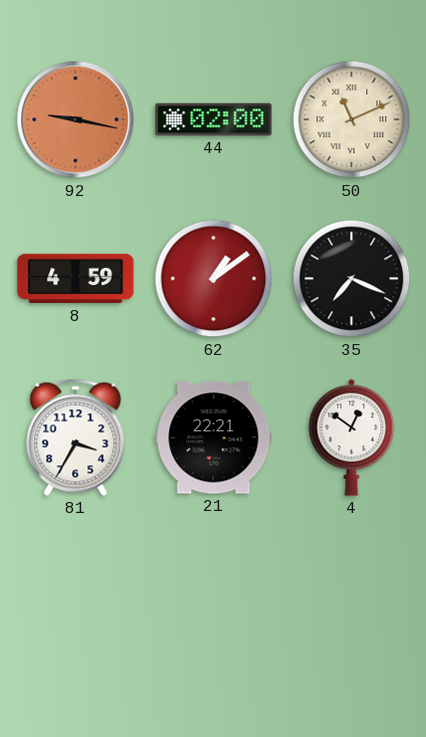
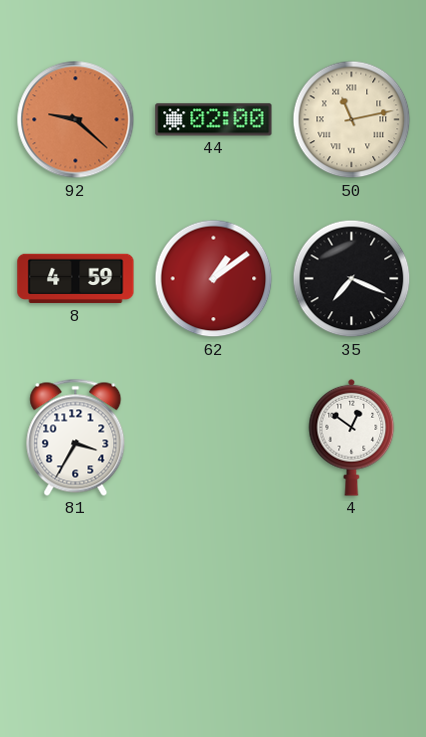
92: 9:17 -> 9:22 (76, 120)
50: 11:11 -> 11:13 (352, 120)
21: 22:21 -> none (214, 438)
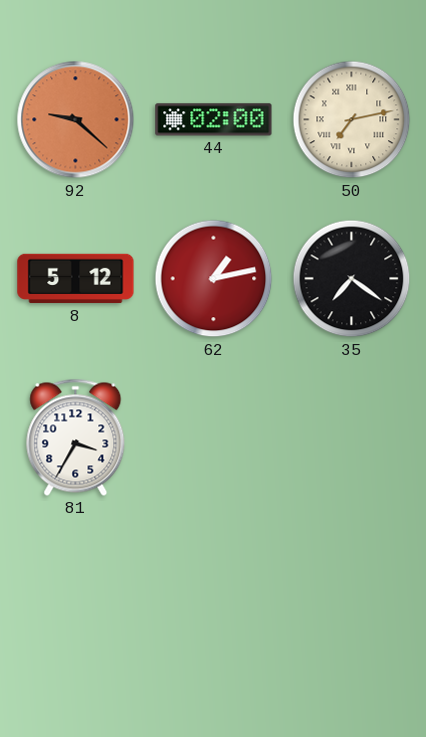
50: 11:13 -> 7:13 (352, 120)
8: 4:59 -> 5:12 (76, 279)
62: 1:09 -> 1:13 (214, 279)
35: 7:19 -> 7:21 (352, 279)
4: 12:51 -> none (352, 437)
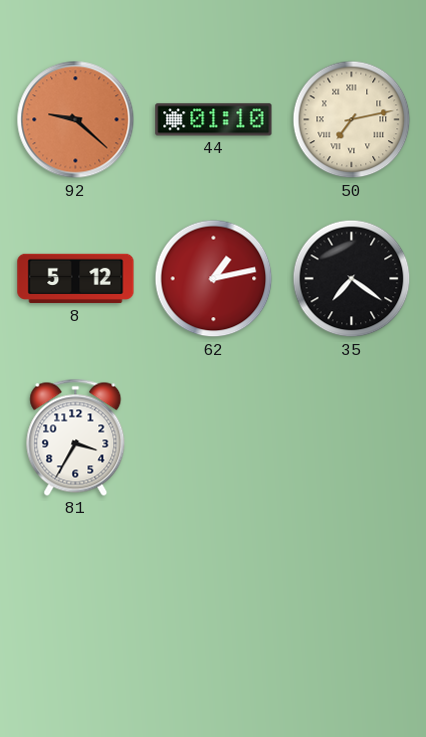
44: 02:00 -> 01:10 (214, 120)
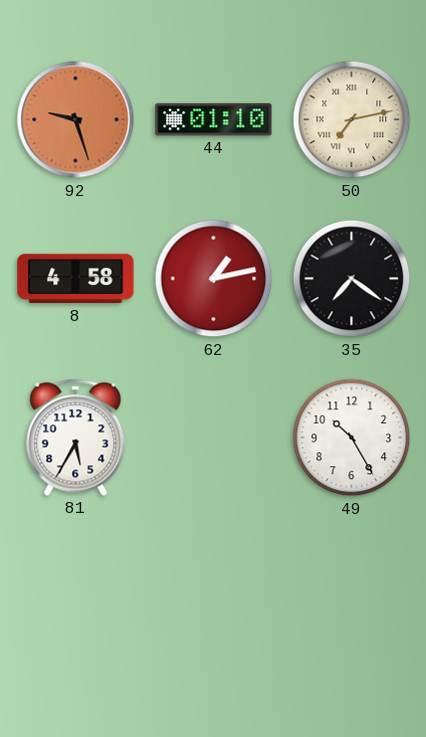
92: 9:22 -> 9:27 (76, 120)
8: 5:12 -> 4:58 (76, 279)
81: 3:35 -> 5:35 (76, 437)
49: none -> 10:25 (352, 438)
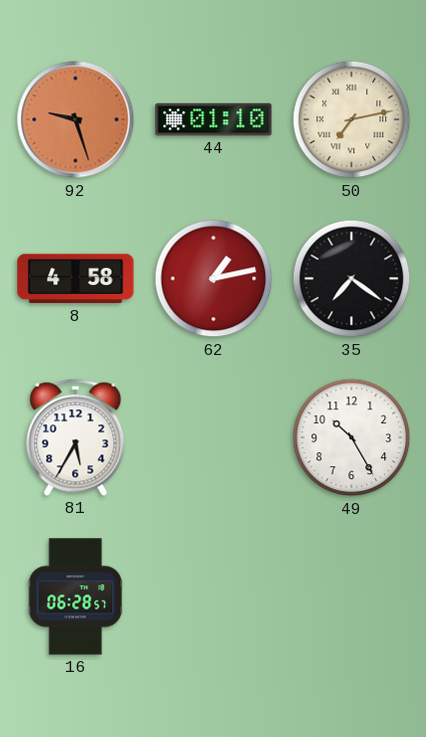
16: none -> 06:28 (76, 597)
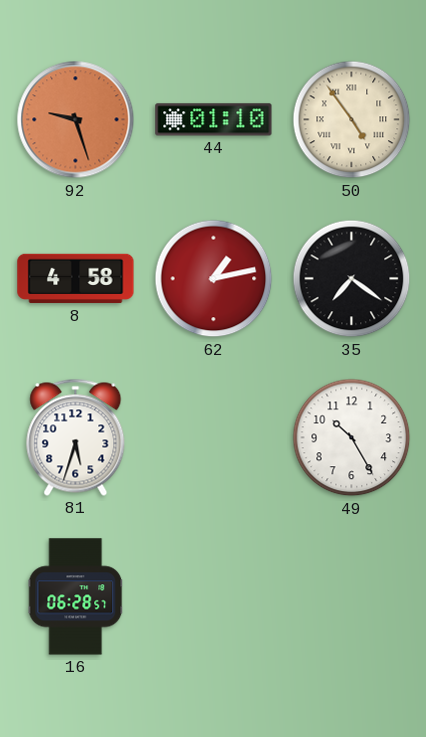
50: 7:13 -> 4:54 (352, 120)
81: 5:35 -> 5:33 (76, 437)
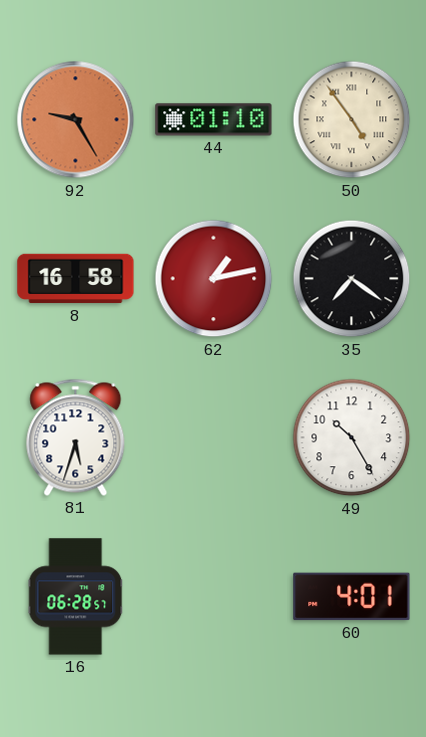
92: 9:27 -> 9:25 (76, 120)
8: 4:58 -> 16:58 (76, 279)
60: none -> 4:01 (352, 597)
